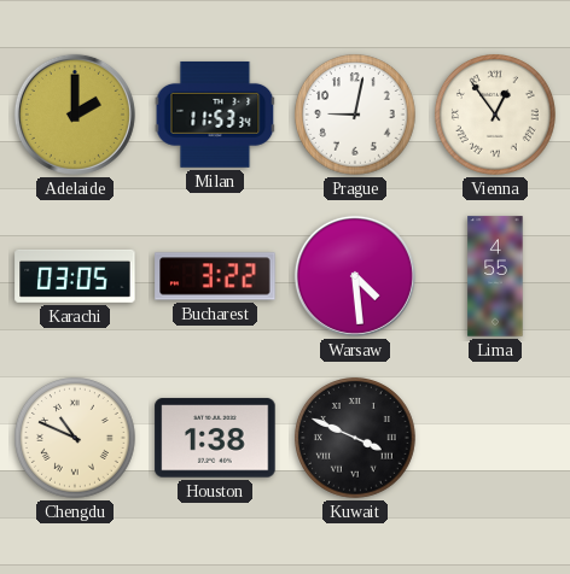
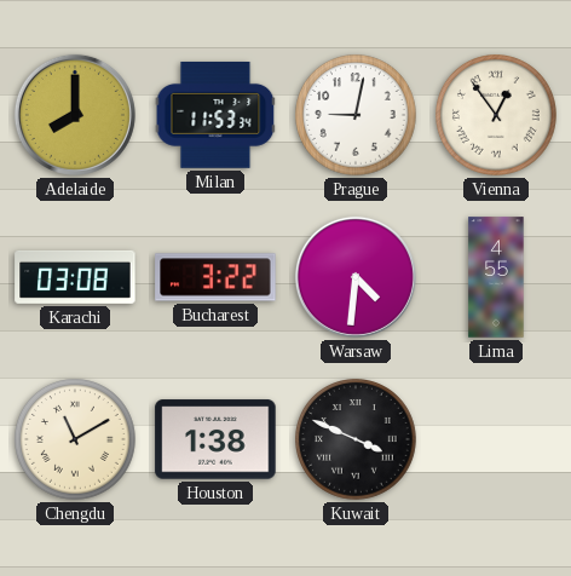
Adelaide: 2:00 -> 8:00 (75, 115)
Karachi: 03:05 -> 03:08 (75, 277)
Warsaw: 4:29 -> 4:31 (356, 277)
Chengdu: 10:49 -> 11:10 (76, 440)
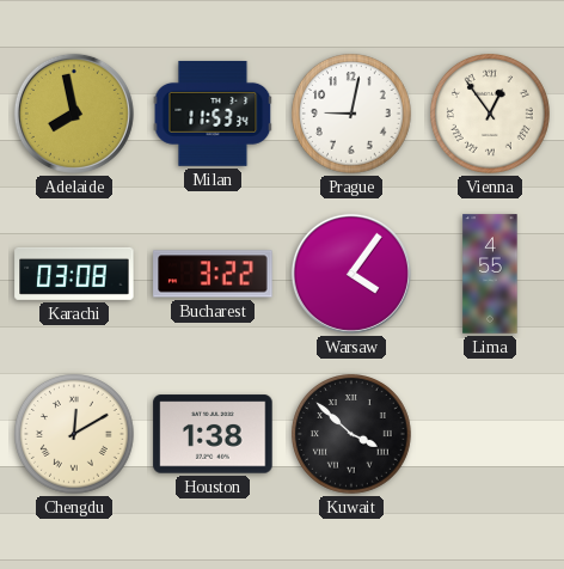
Adelaide: 8:00 -> 7:58 (74, 114)
Warsaw: 4:31 -> 4:06 (351, 274)
Chengdu: 11:10 -> 12:10 (75, 435)
Kuwait: 3:49 -> 3:52 (352, 435)
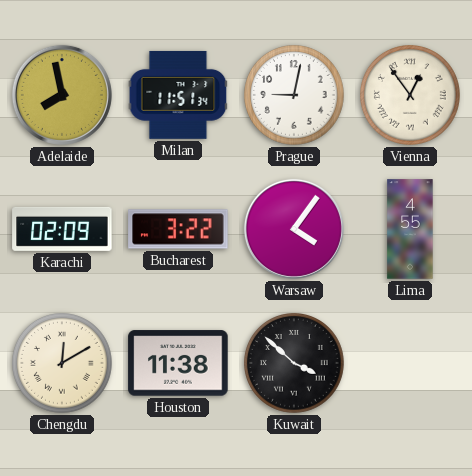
Milan: 11:53 -> 11:51 (178, 95)
Karachi: 03:08 -> 02:09 (62, 229)
Houston: 1:38 -> 11:38 (178, 363)
